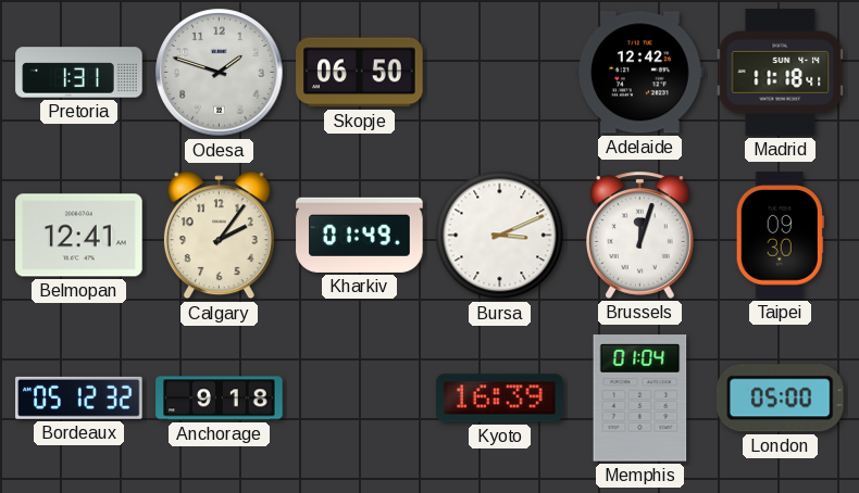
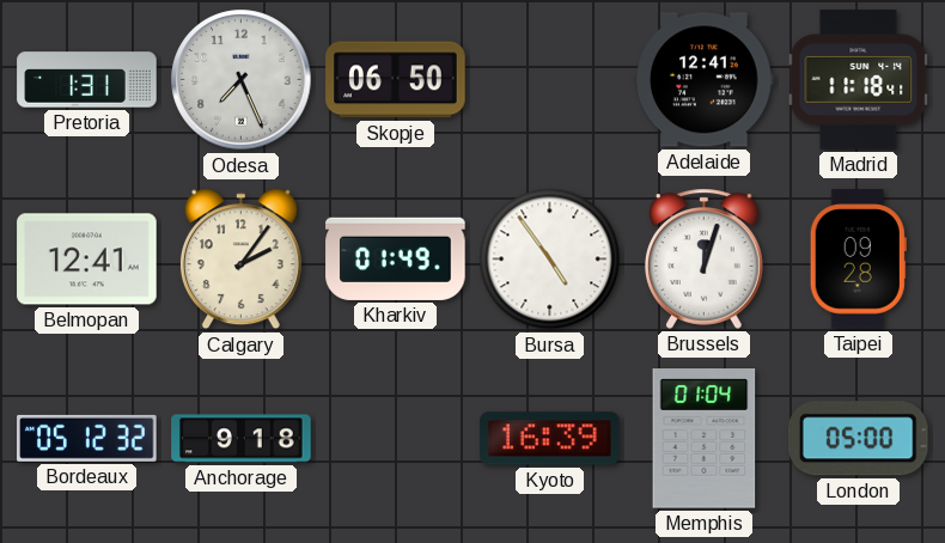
Odesa: 1:48 -> 7:26 (242, 80)
Adelaide: 12:42 -> 12:41 (705, 80)
Bursa: 3:11 -> 4:54 (550, 260)
Taipei: 09:30 -> 09:28 (858, 260)
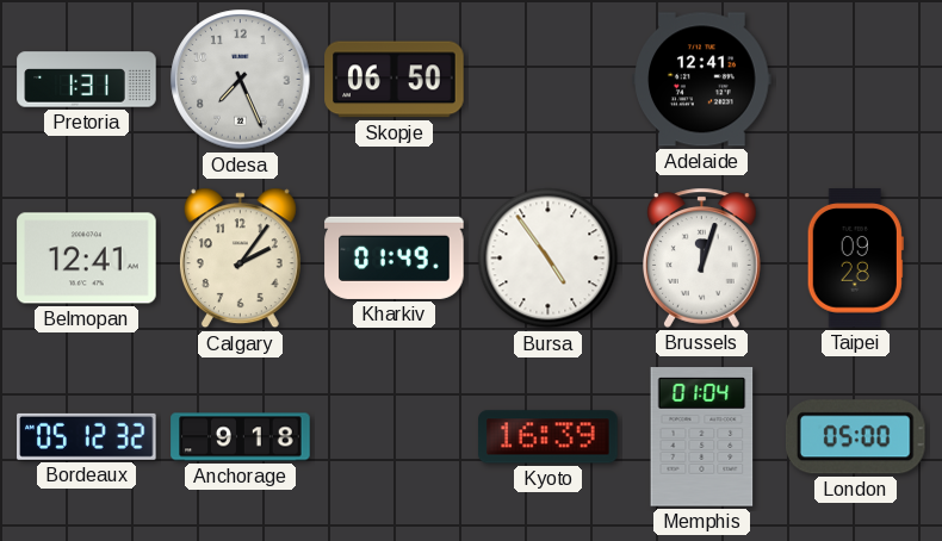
Madrid: 11:18 -> none (859, 80)
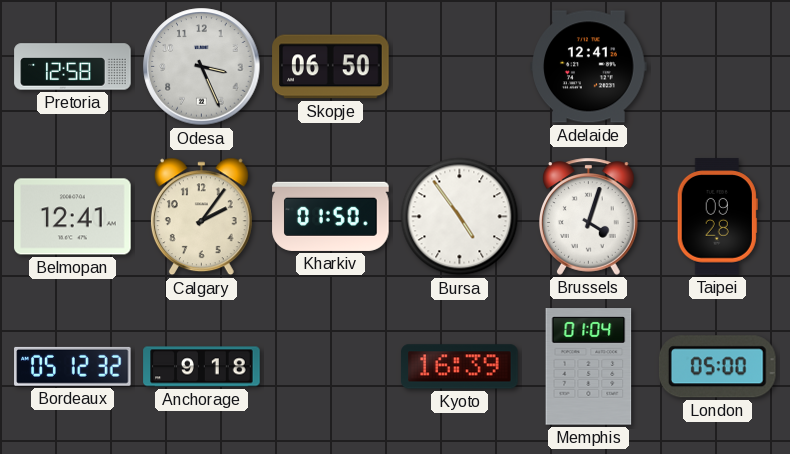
Pretoria: 1:31 -> 12:58 (73, 67)
Odesa: 7:26 -> 3:26 (202, 67)
Kharkiv: 01:49 -> 01:50 (331, 216)
Brussels: 12:03 -> 4:03 (589, 216)
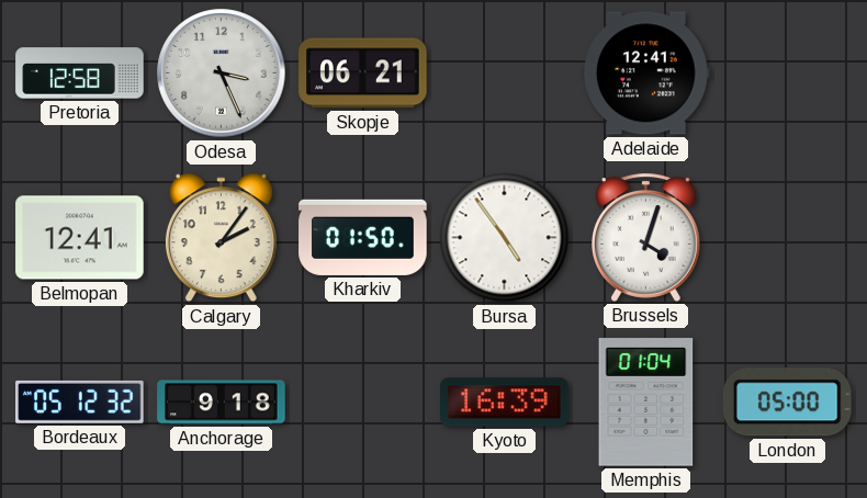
Skopje: 06:50 -> 06:21 (363, 73)
Taipei: 09:28 -> none (717, 217)
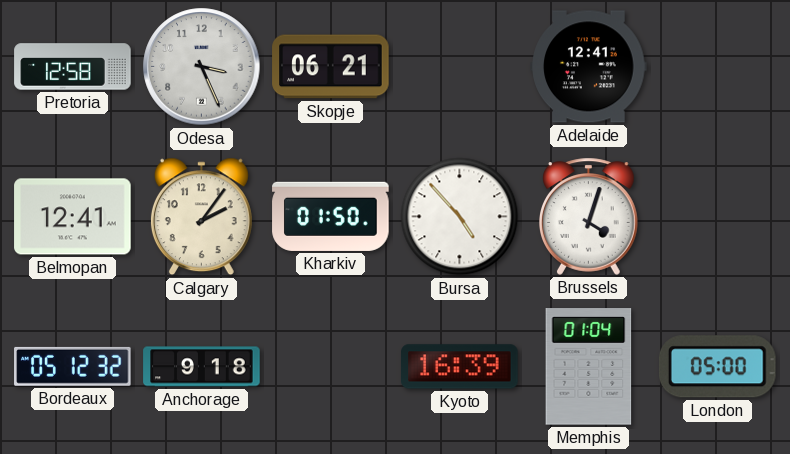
Bursa: 4:54 -> 4:53 (460, 217)
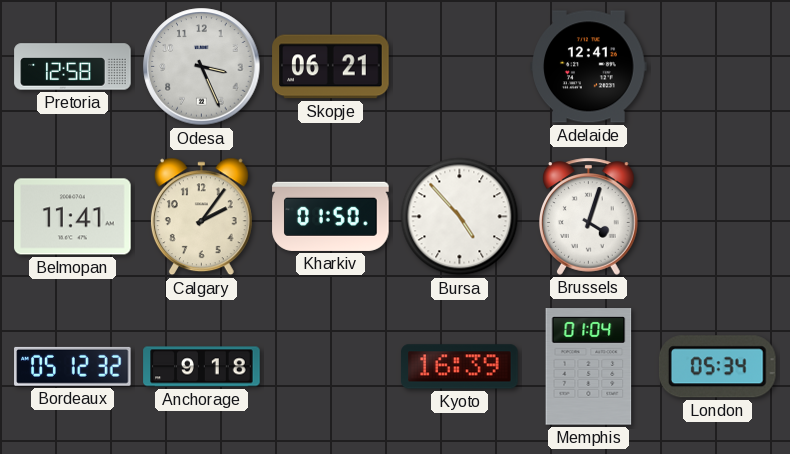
Belmopan: 12:41 -> 11:41 (73, 217)
London: 05:00 -> 05:34 (717, 367)
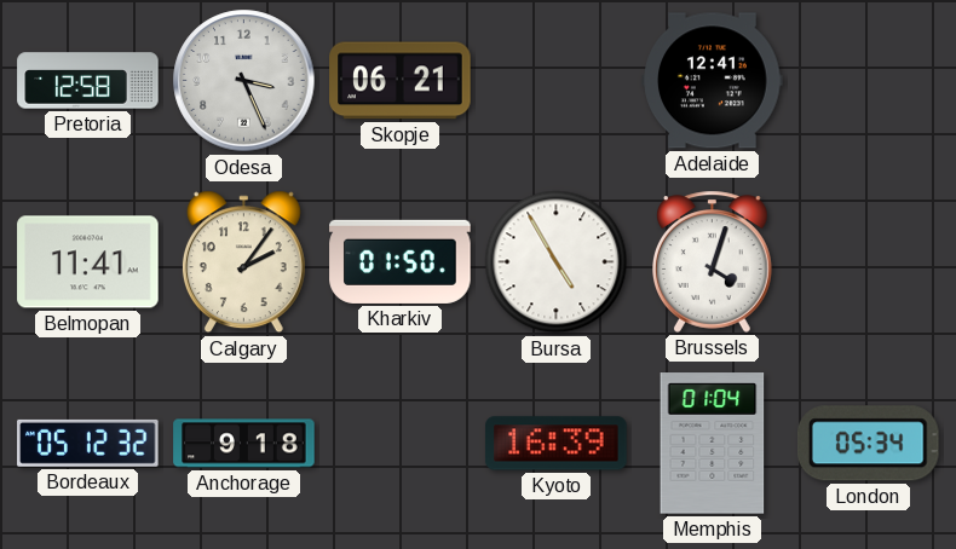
Bursa: 4:53 -> 4:55 (557, 262)
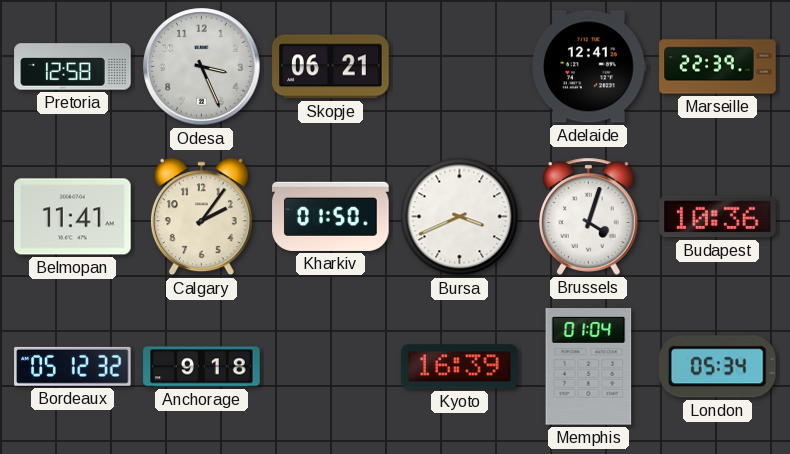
Marseille: none -> 22:39 (718, 67)
Bursa: 4:55 -> 3:41 (460, 217)
Budapest: none -> 10:36 (718, 217)
